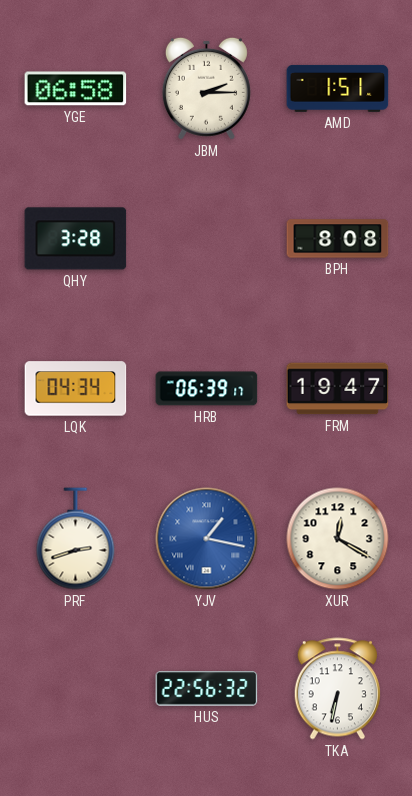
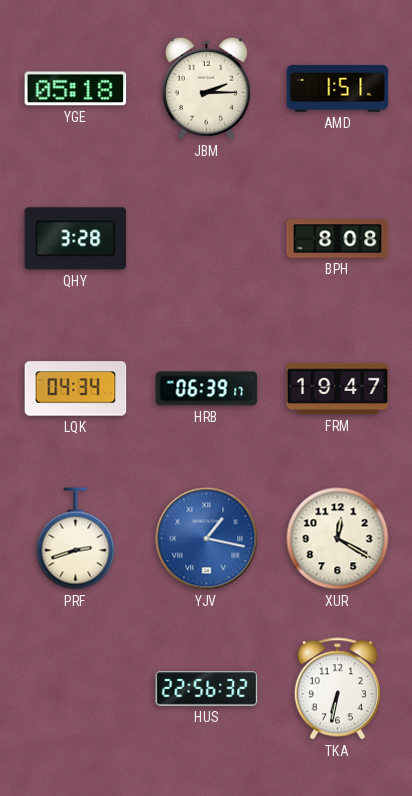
YGE: 06:58 -> 05:18 (76, 89)
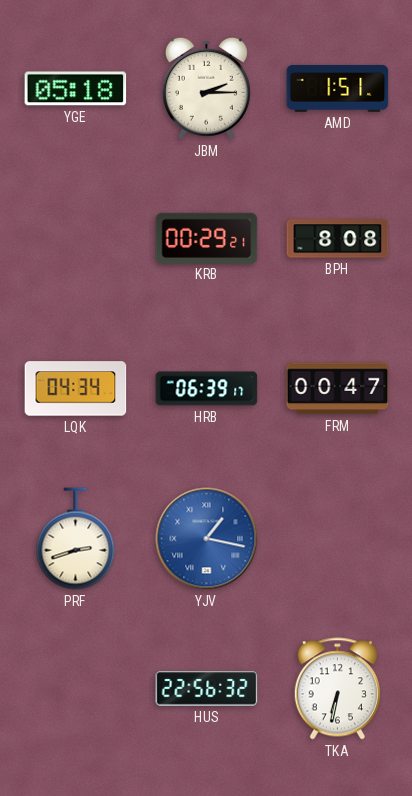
QHY: 3:28 -> none (76, 239)
KRB: none -> 00:29 (207, 238)
FRM: 19:47 -> 00:47 (338, 389)
XUR: 12:20 -> none (338, 539)
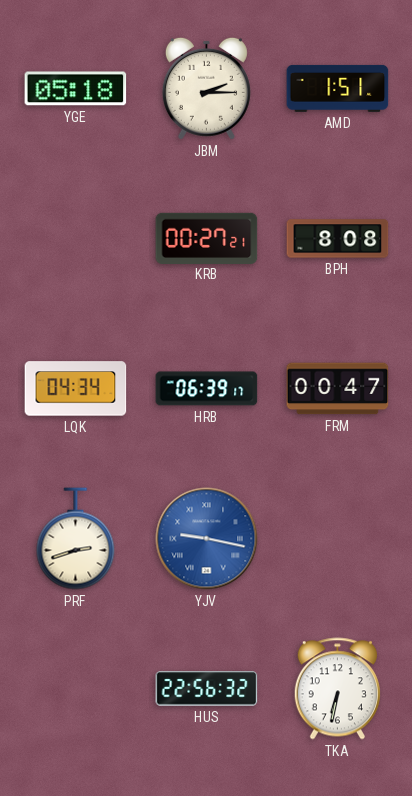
KRB: 00:29 -> 00:27 (207, 238)
YJV: 1:17 -> 9:17 (207, 539)
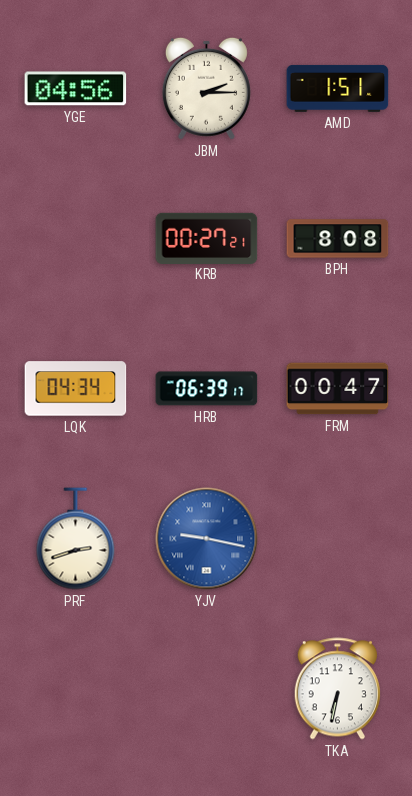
YGE: 05:18 -> 04:56 (76, 89)
HUS: 22:56 -> none (207, 689)
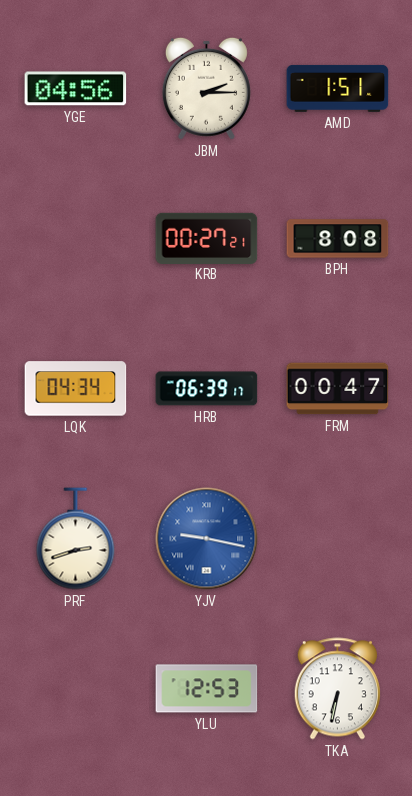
YLU: none -> 12:53 (207, 689)
